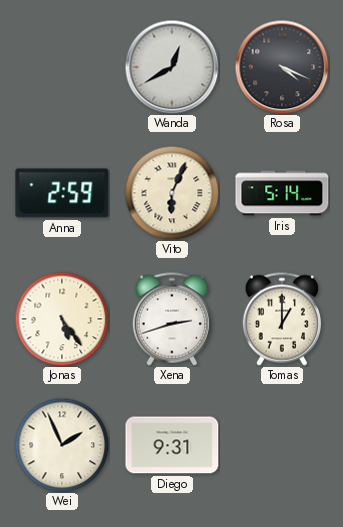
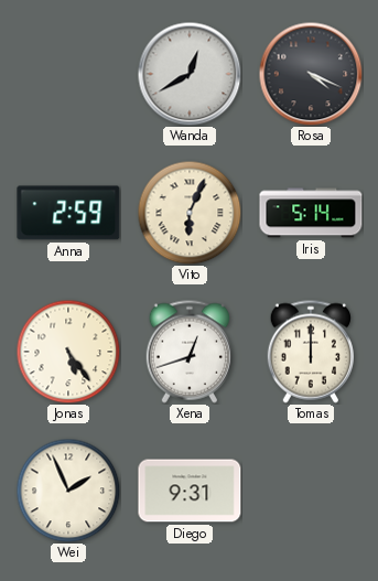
Xena: 2:42 -> 12:42 (190, 352)
Tomas: 1:00 -> 12:00 (311, 352)
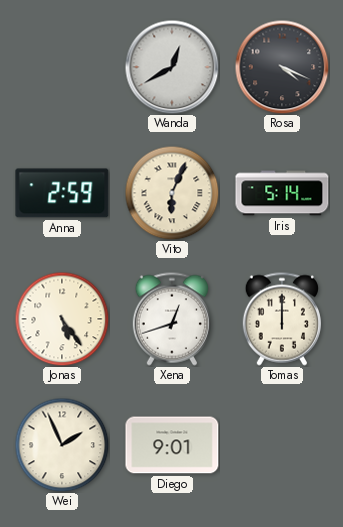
Diego: 9:31 -> 9:01 (172, 445)
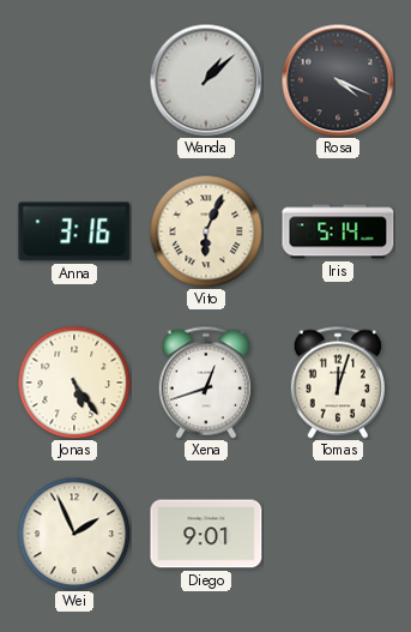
Wanda: 12:40 -> 1:08 (206, 80)
Anna: 2:59 -> 3:16 (74, 231)
Tomas: 12:00 -> 12:03 (338, 383)
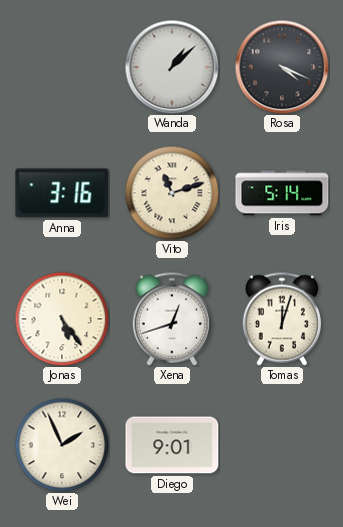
Vito: 6:04 -> 11:12 (172, 193)
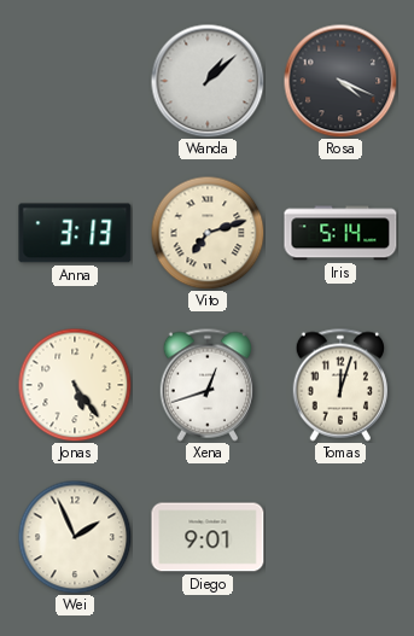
Anna: 3:16 -> 3:13 (75, 233)
Vito: 11:12 -> 7:12 (208, 233)
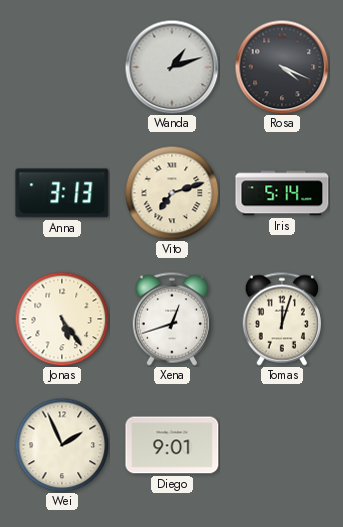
Wanda: 1:08 -> 1:12 (172, 67)
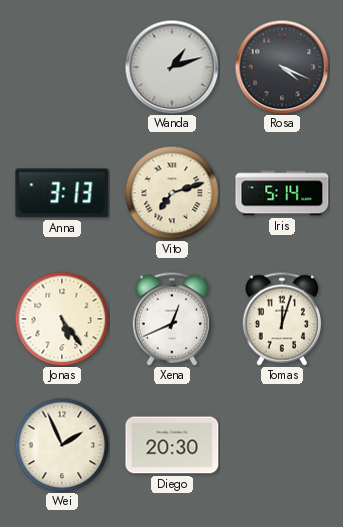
Xena: 12:42 -> 12:41 (172, 319)
Diego: 9:01 -> 20:30 (172, 445)
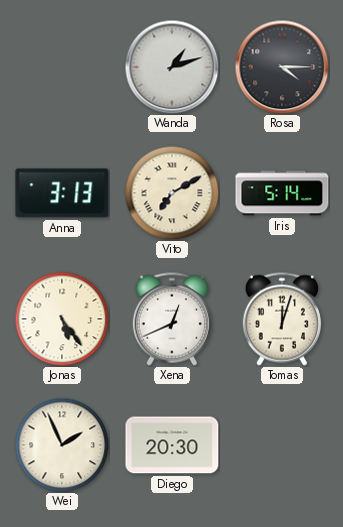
Rosa: 4:19 -> 4:15 (282, 67)
Vito: 7:12 -> 7:10 (172, 193)
